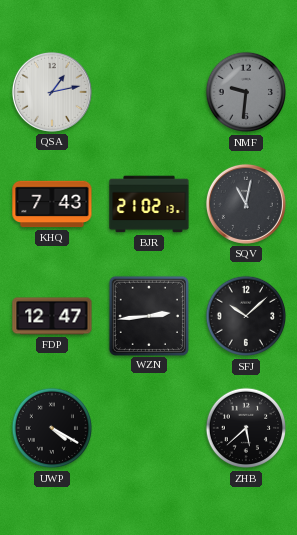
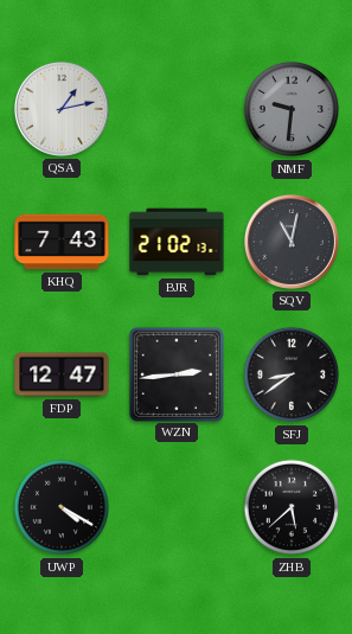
SFJ: 10:08 -> 8:39 (292, 374)
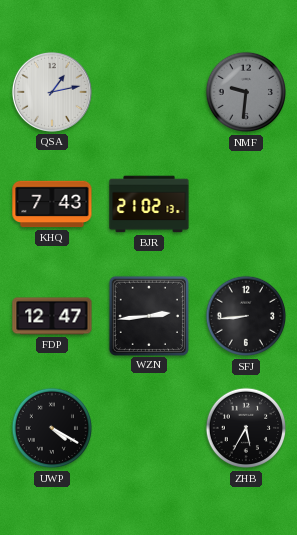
SQV: 11:02 -> none (292, 242)
SFJ: 8:39 -> 8:44 (246, 316)
ZHB: 5:38 -> 5:35 (246, 428)
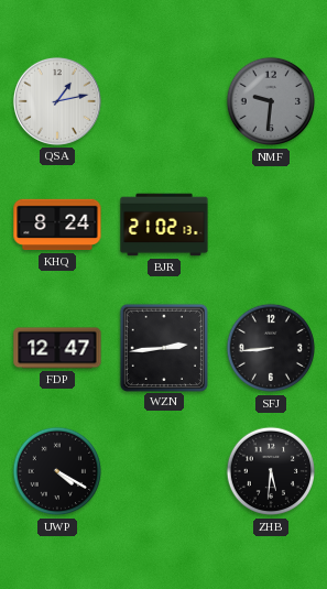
KHQ: 7:43 -> 8:24 (57, 225)
ZHB: 5:35 -> 5:31 (271, 471)
